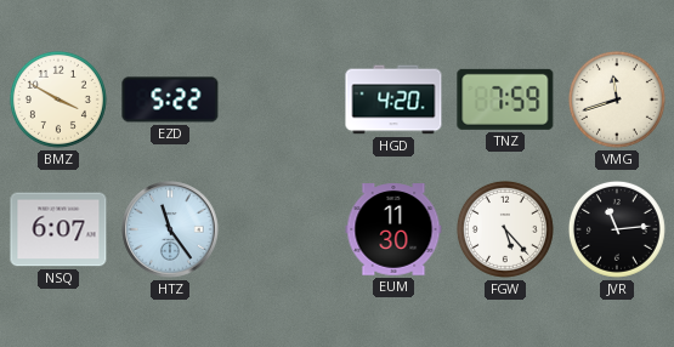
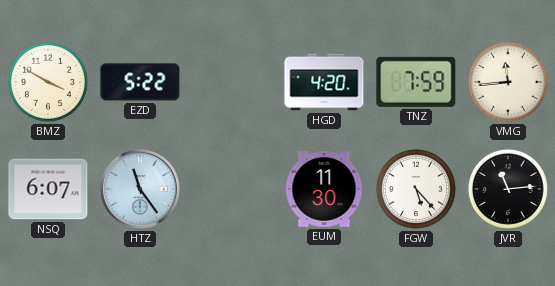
VMG: 11:42 -> 11:44 (508, 82)
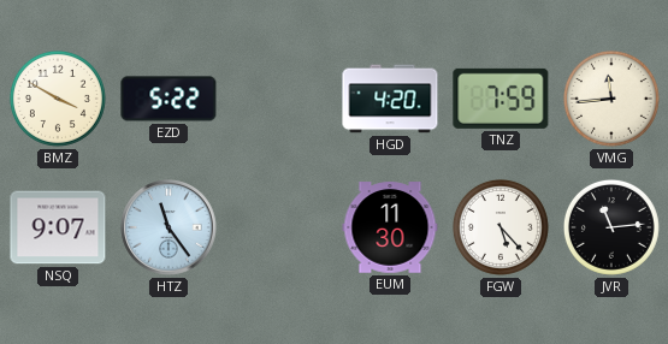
NSQ: 6:07 -> 9:07 (58, 227)
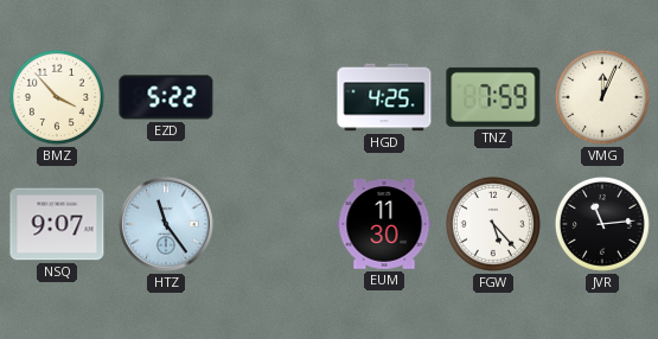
BMZ: 3:50 -> 3:53 (57, 97)
HGD: 4:20 -> 4:25 (384, 97)
VMG: 11:44 -> 12:04 (602, 97)
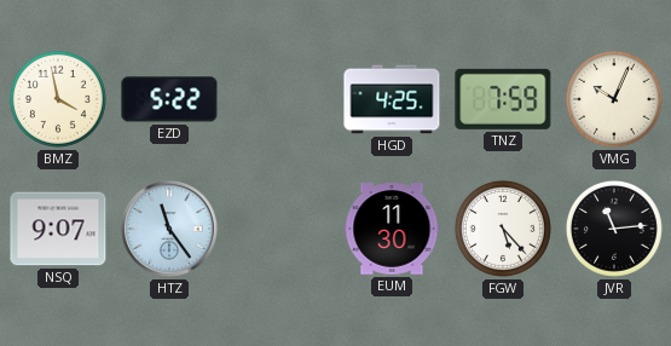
BMZ: 3:53 -> 3:58 (58, 99)
VMG: 12:04 -> 10:04 (614, 99)
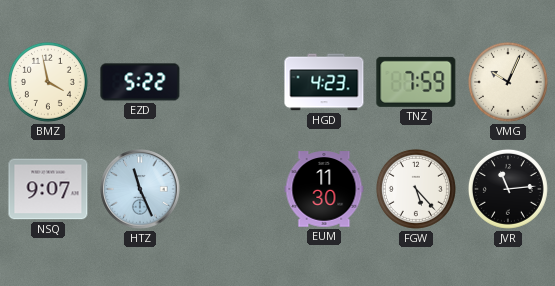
HGD: 4:25 -> 4:23 (324, 82)
HTZ: 11:24 -> 11:26 (140, 189)
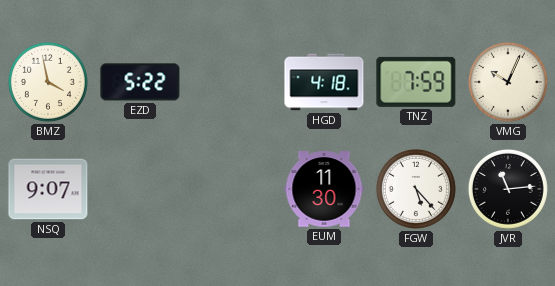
HGD: 4:23 -> 4:18 (324, 82)
HTZ: 11:26 -> none (140, 189)
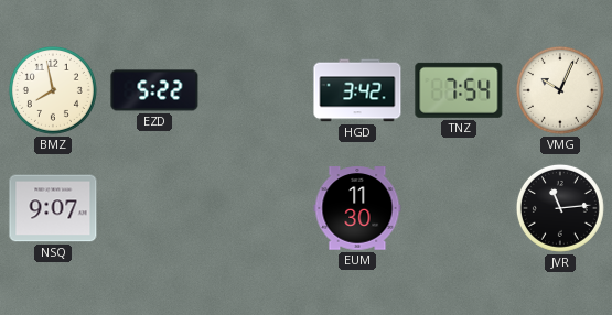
BMZ: 3:58 -> 7:58 (53, 90)
HGD: 4:18 -> 3:42 (357, 90)
TNZ: 7:59 -> 7:54 (459, 90)
FGW: 5:23 -> none (416, 189)
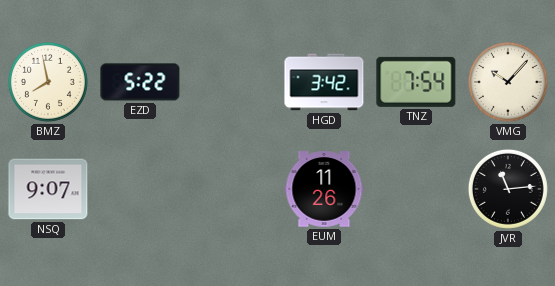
VMG: 10:04 -> 10:07 (508, 82)
EUM: 11:30 -> 11:26 (324, 189)
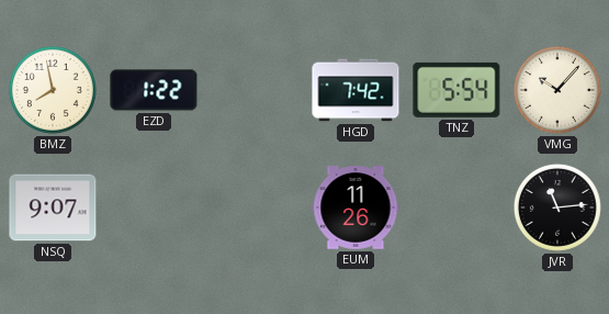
EZD: 5:22 -> 1:22 (154, 90)
HGD: 3:42 -> 7:42 (356, 90)
TNZ: 7:54 -> 5:54 (456, 90)
